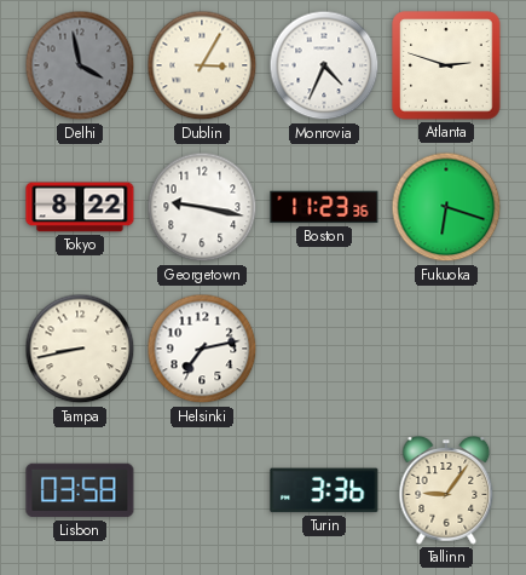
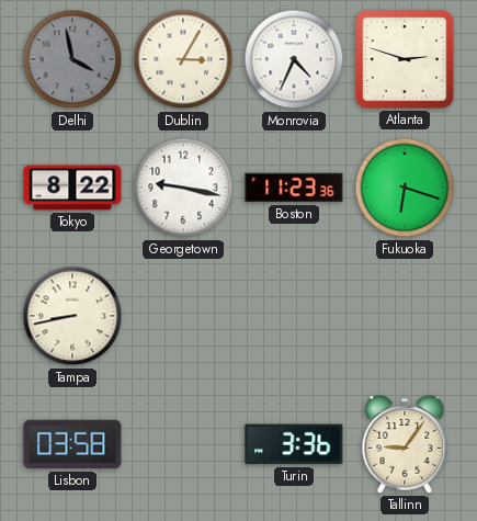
Helsinki: 7:13 -> none (202, 349)
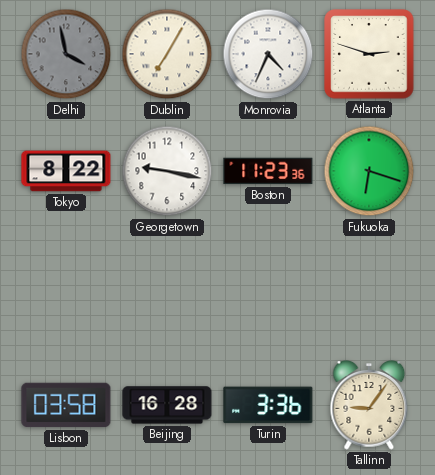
Dublin: 3:05 -> 7:05 (167, 54)
Tampa: 8:43 -> none (72, 316)
Beijing: none -> 16:28 (167, 405)
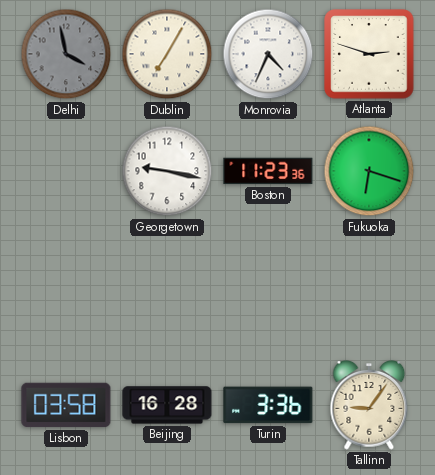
Tokyo: 8:22 -> none (66, 171)
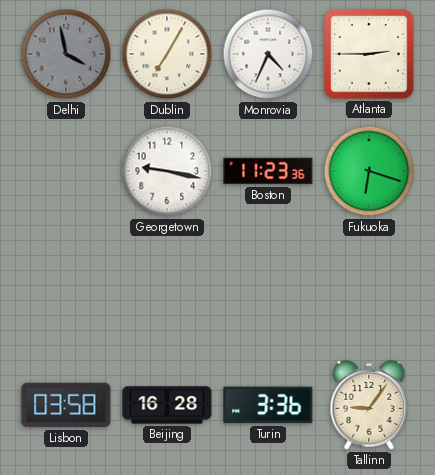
Atlanta: 2:48 -> 2:45 (369, 54)
